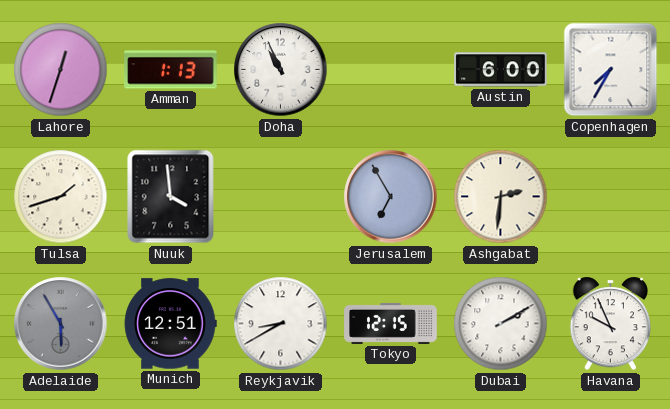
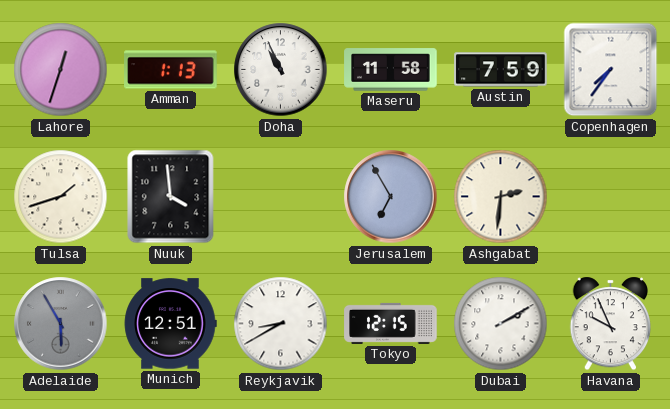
Maseru: none -> 11:58 (391, 70)
Austin: 6:00 -> 7:59 (501, 70)
Copenhagen: 7:35 -> 7:36 (611, 70)
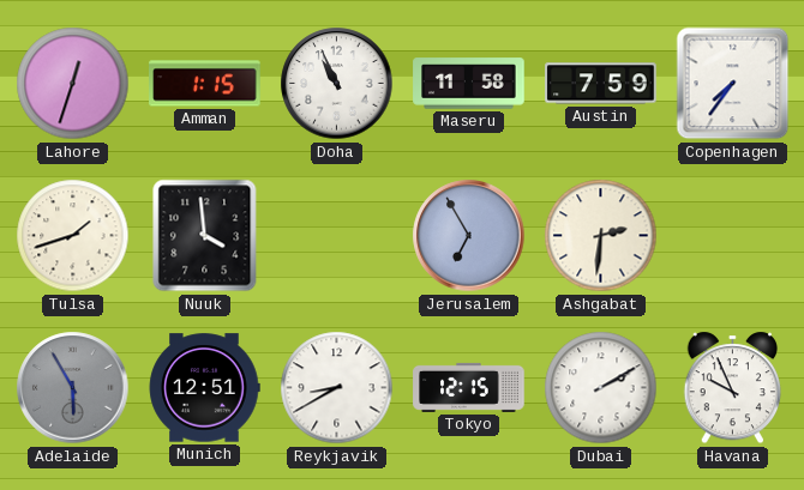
Amman: 1:13 -> 1:15 (205, 84)
